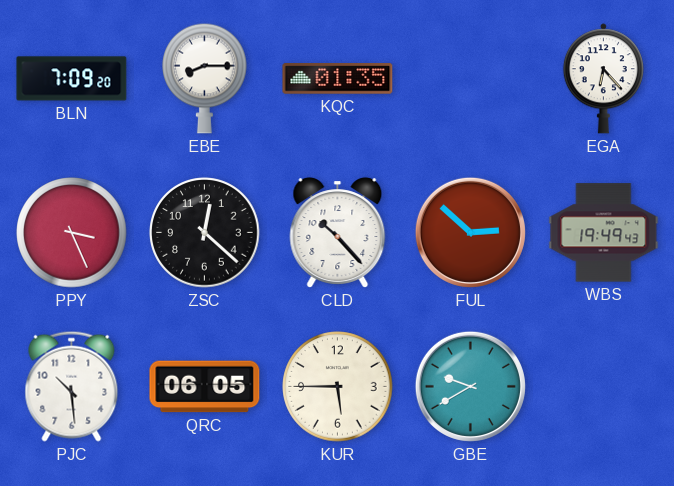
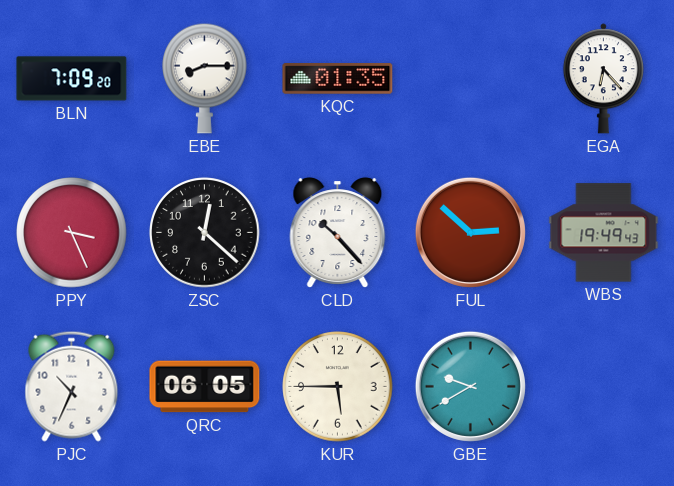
PJC: 10:29 -> 10:34 (72, 386)
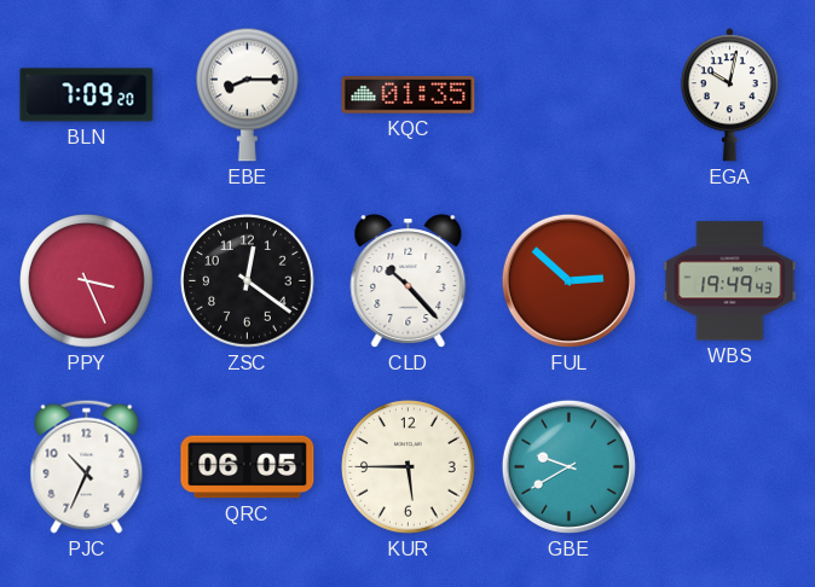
EGA: 6:23 -> 10:02 (729, 95)
ZSC: 12:22 -> 12:21 (248, 281)
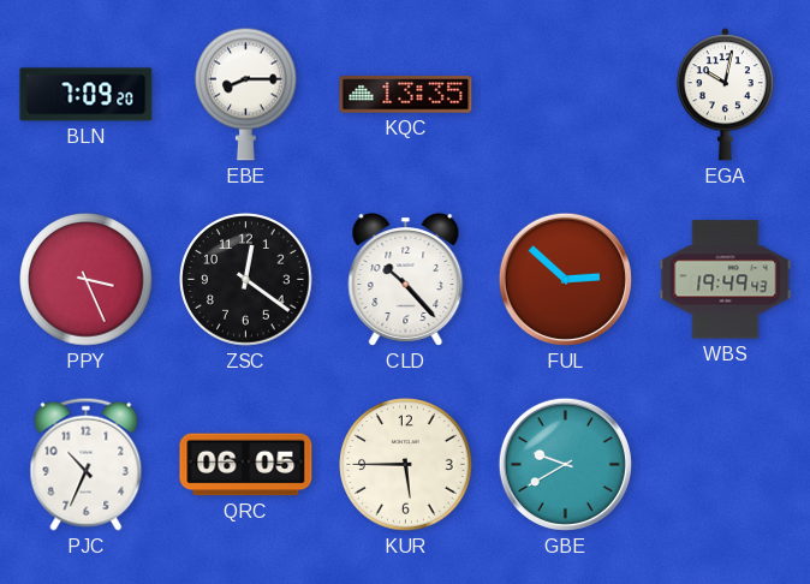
KQC: 01:35 -> 13:35 (406, 95)
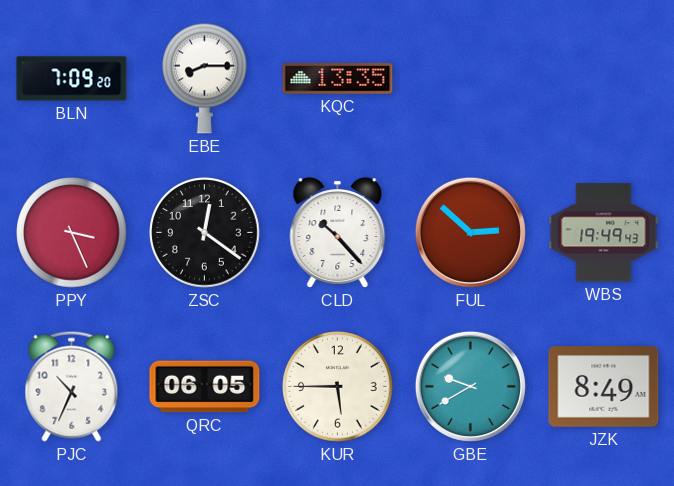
EGA: 10:02 -> none (725, 95)
JZK: none -> 8:49 (604, 387)
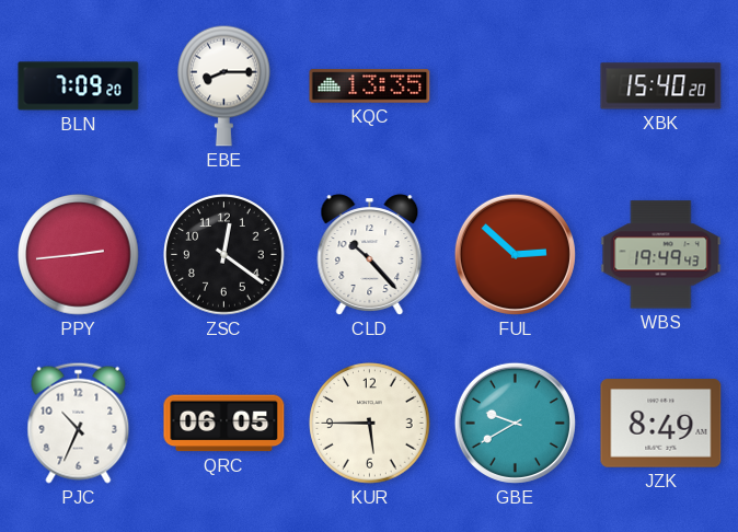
XBK: none -> 15:40 (661, 86)
PPY: 3:26 -> 2:44 (79, 255)
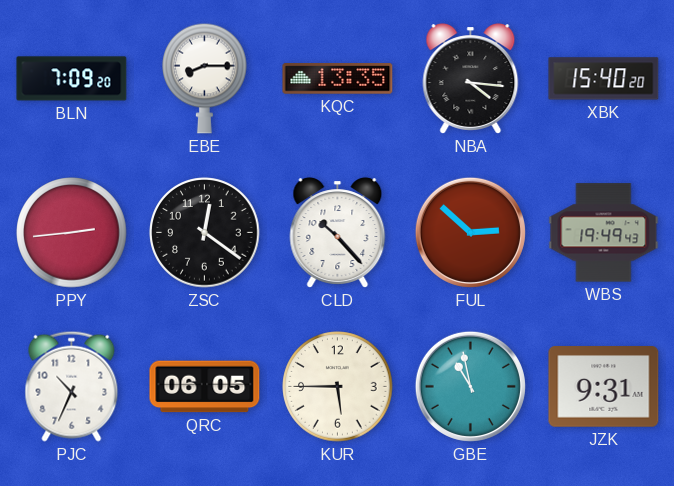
NBA: none -> 4:16 (471, 79)
GBE: 9:40 -> 10:58 (470, 386)
JZK: 8:49 -> 9:31 (604, 387)
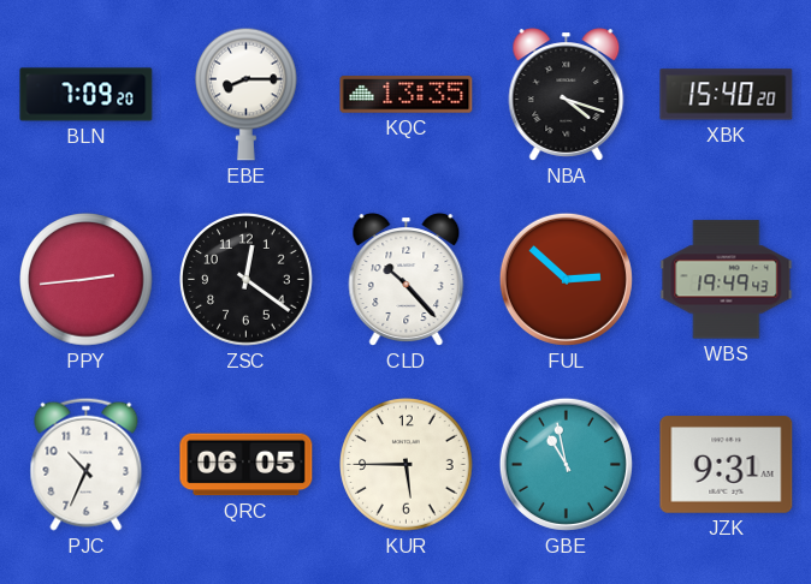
NBA: 4:16 -> 4:18 (567, 95)
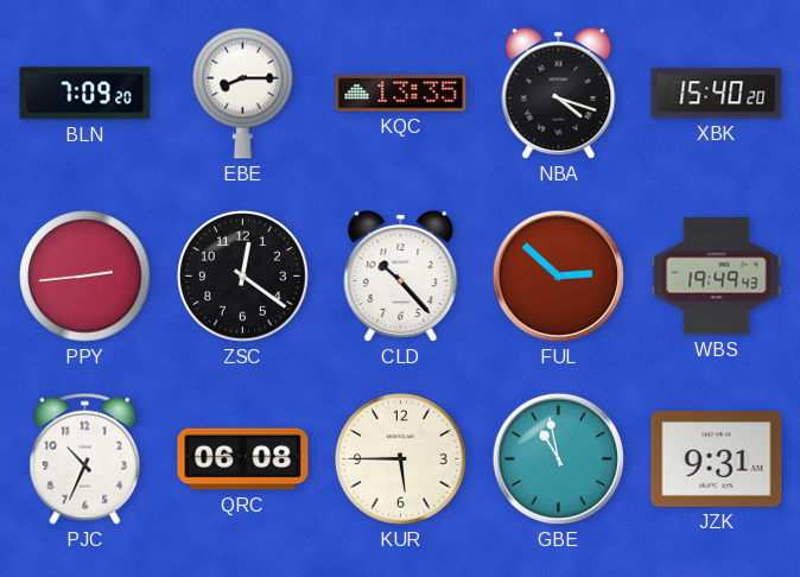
QRC: 06:05 -> 06:08 (243, 459)
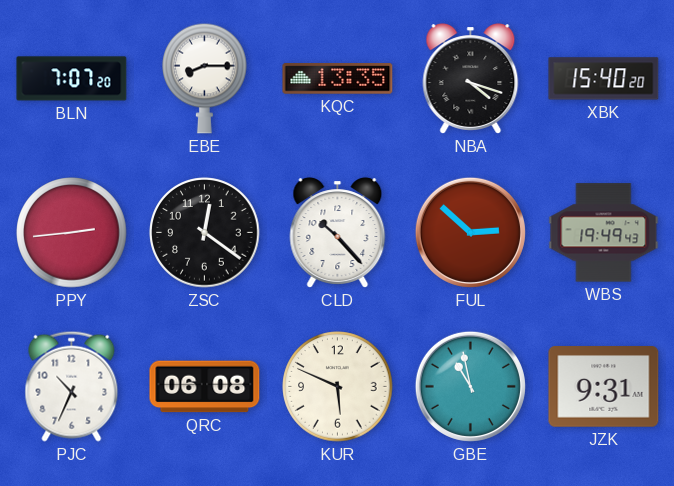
BLN: 7:09 -> 7:07 (72, 79)
KUR: 5:45 -> 5:49 (338, 387)
